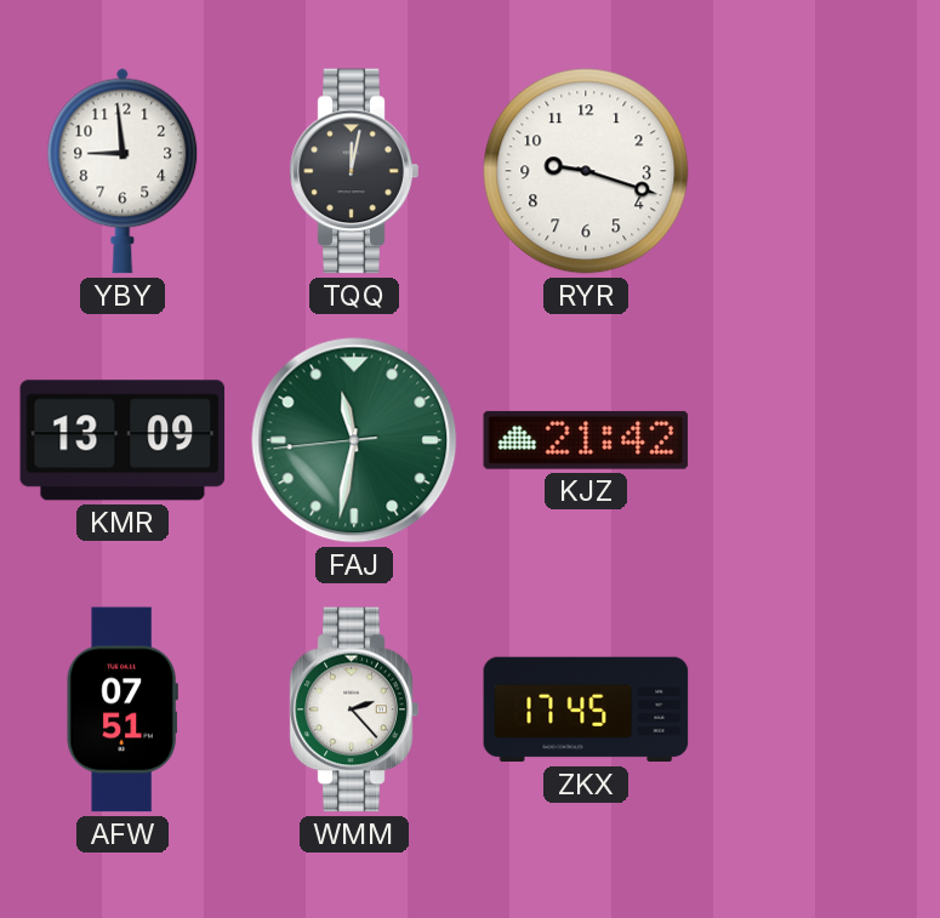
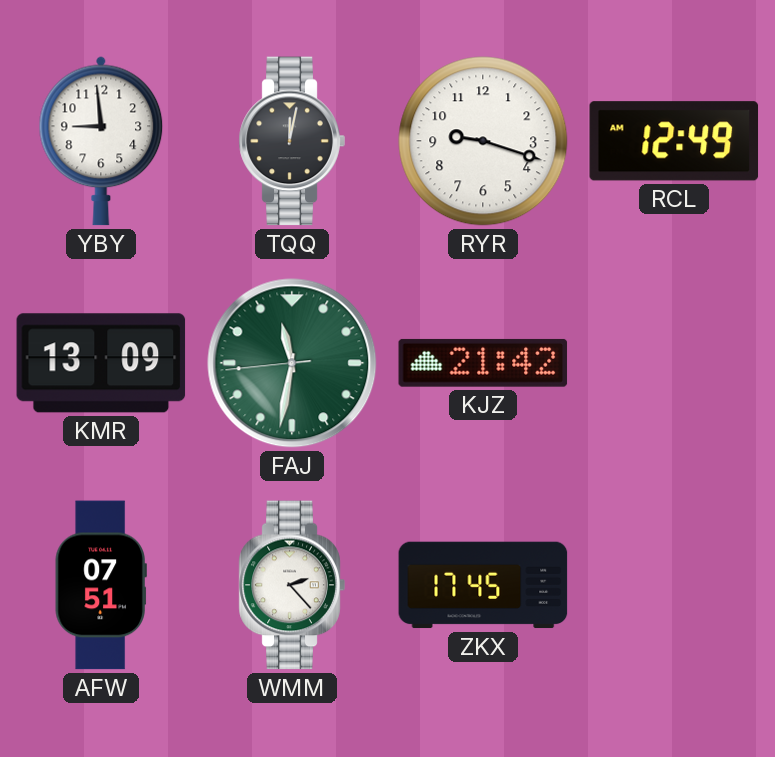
RCL: none -> 12:49 (674, 141)
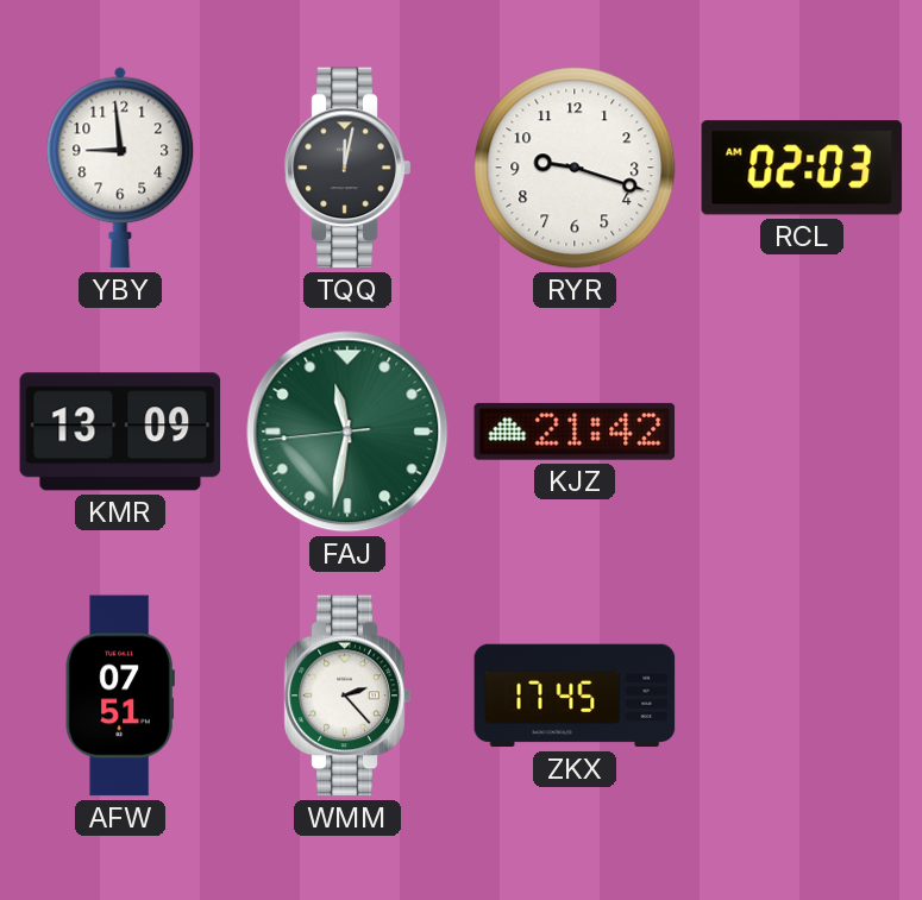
RCL: 12:49 -> 02:03 (802, 168)
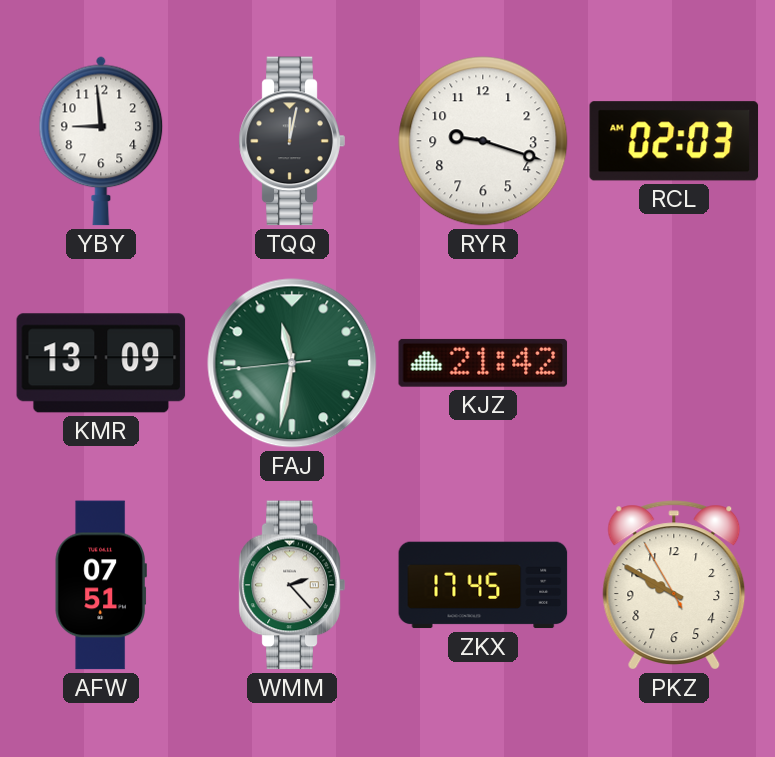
PKZ: none -> 9:49 (674, 585)
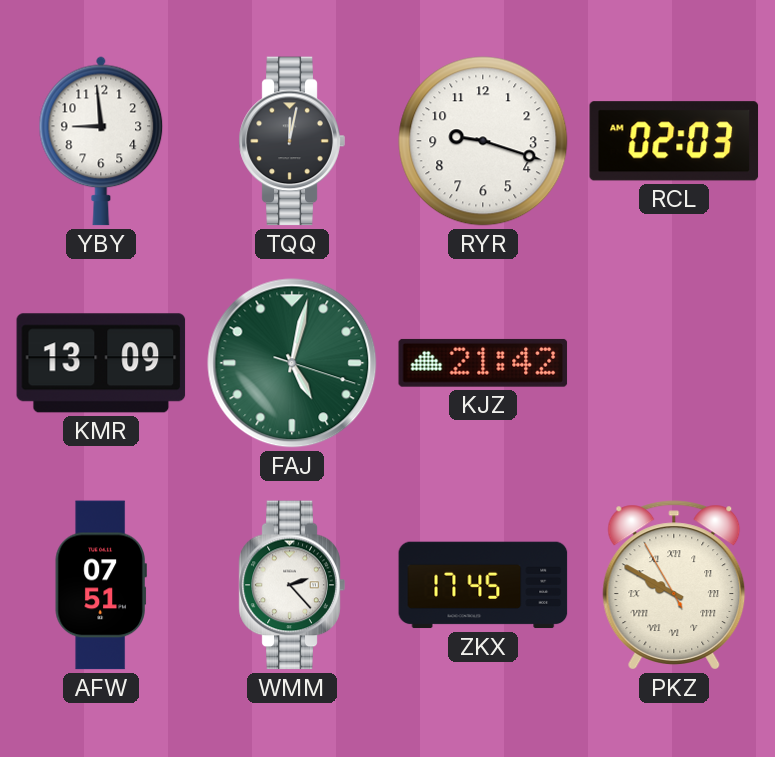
FAJ: 11:31 -> 5:02 (292, 363)
PKZ numerals: Arabic -> Roman (674, 585)
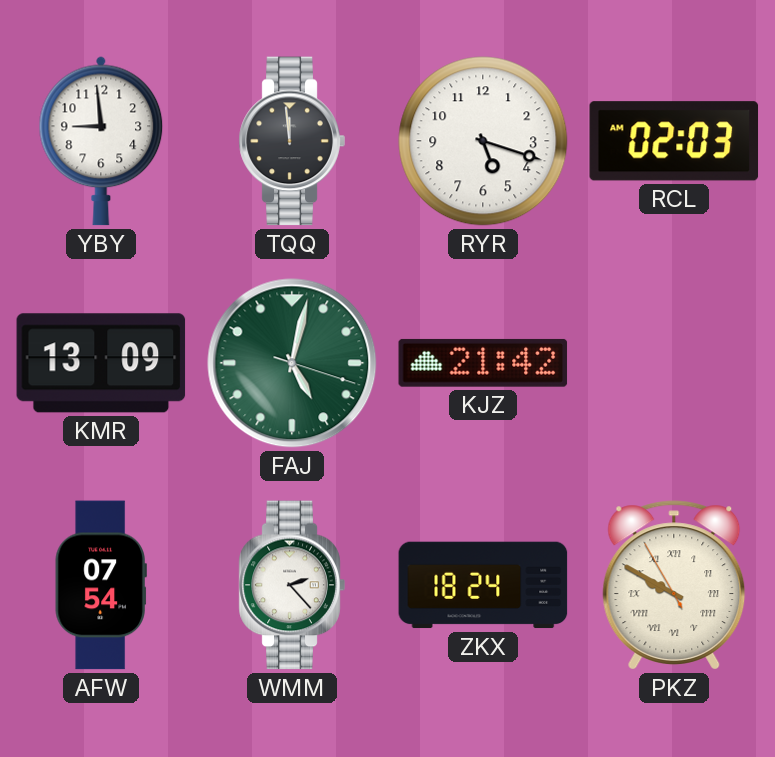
TQQ: 12:02 -> 11:59 (292, 141)
RYR: 9:18 -> 5:18 (483, 141)
AFW: 07:51 -> 07:54 (101, 585)
ZKX: 17:45 -> 18:24 (483, 585)
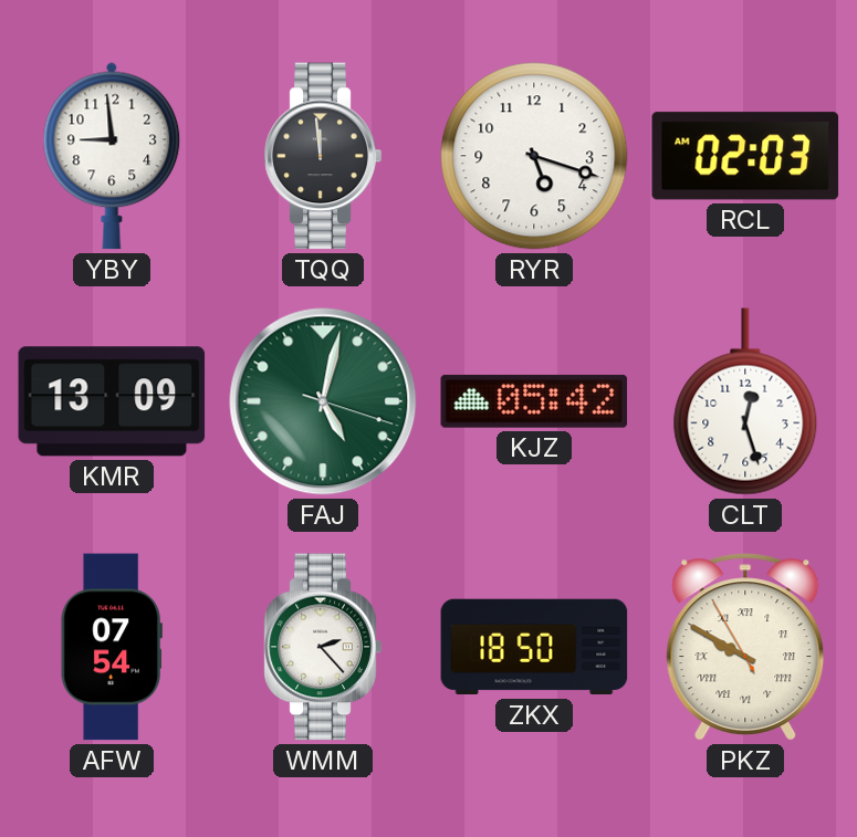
KJZ: 21:42 -> 05:42 (534, 401)
CLT: none -> 12:27 (745, 401)
ZKX: 18:24 -> 18:50 (534, 647)
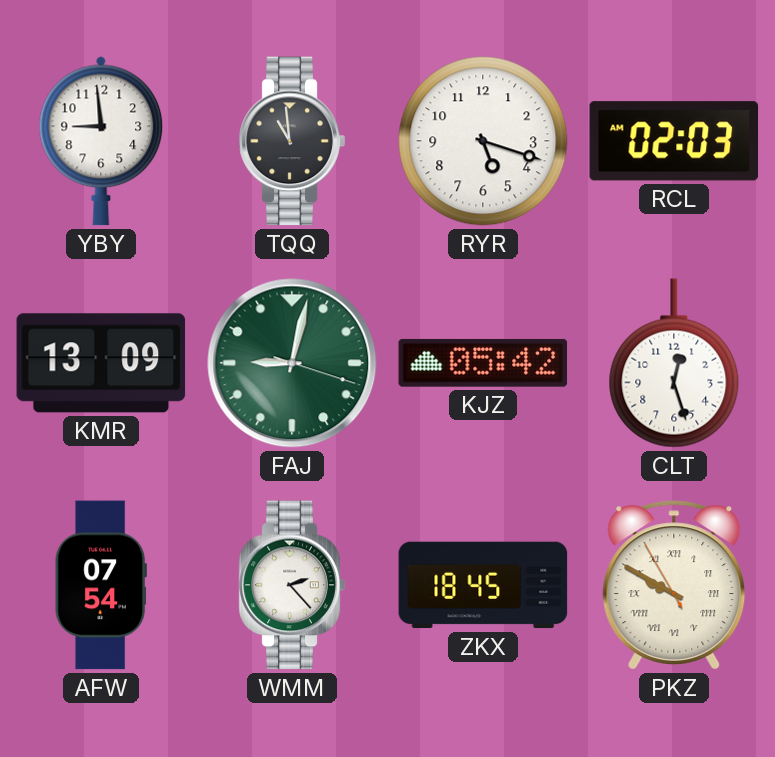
TQQ: 11:59 -> 10:59 (292, 141)
FAJ: 5:02 -> 9:02 (292, 363)
ZKX: 18:50 -> 18:45 (483, 585)
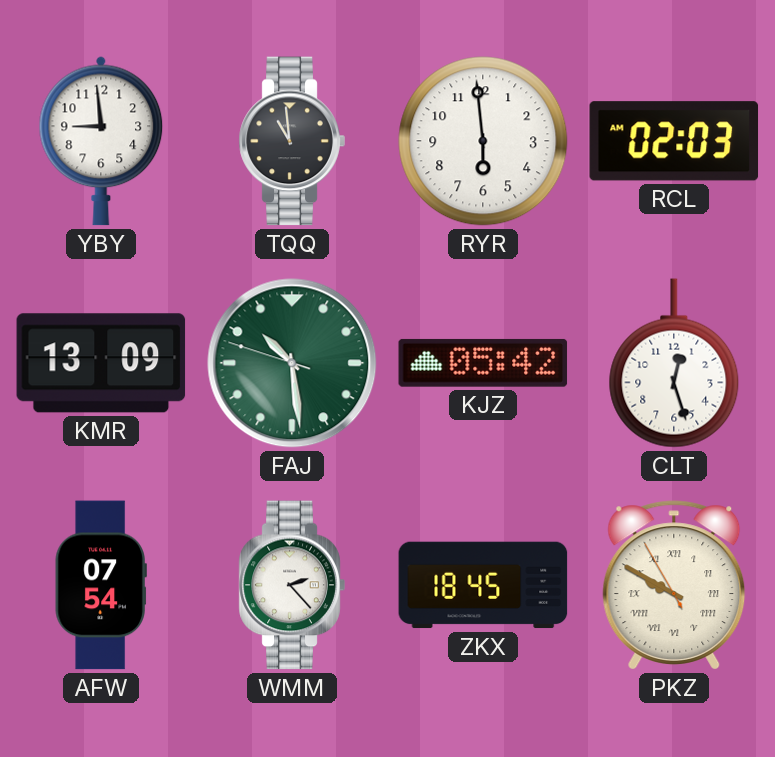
RYR: 5:18 -> 5:59 (483, 141)
FAJ: 9:02 -> 10:28 (292, 363)
